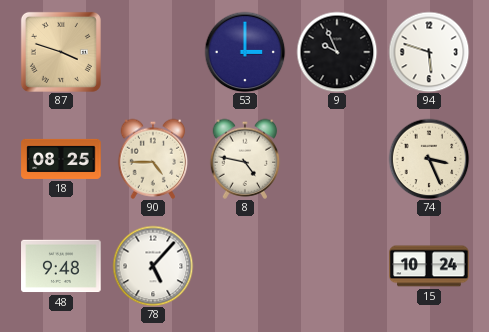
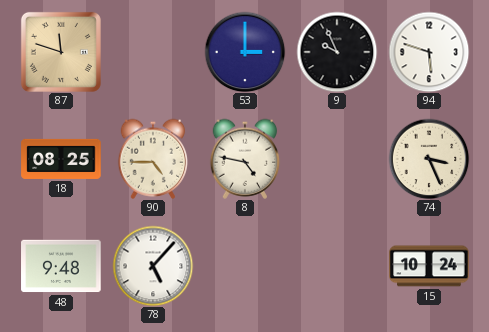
87: 3:48 -> 11:48 (61, 52)
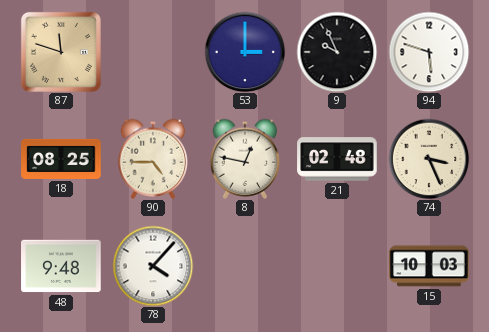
8: 4:47 -> 12:47 (245, 159)
21: none -> 02:48 (337, 159)
78: 5:07 -> 4:07 (153, 266)
15: 10:24 -> 10:03 (429, 266)
